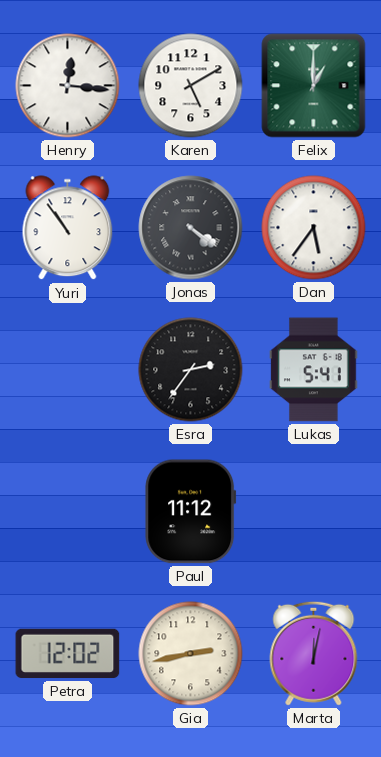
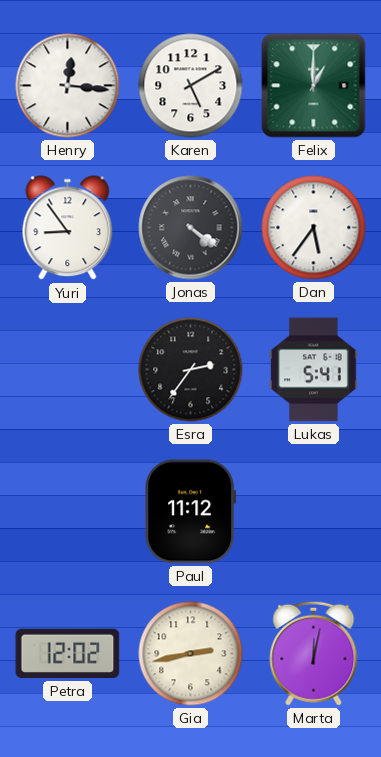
Yuri: 10:54 -> 8:54 (68, 228)
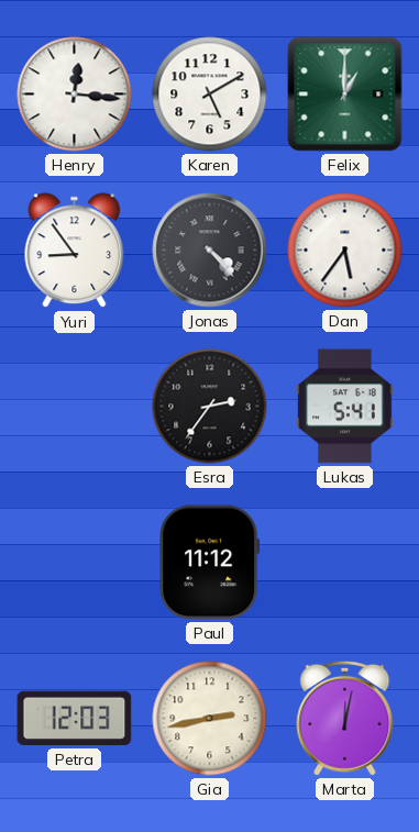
Jonas: 4:21 -> 4:23 (210, 251)
Petra: 12:02 -> 12:03 (75, 719)
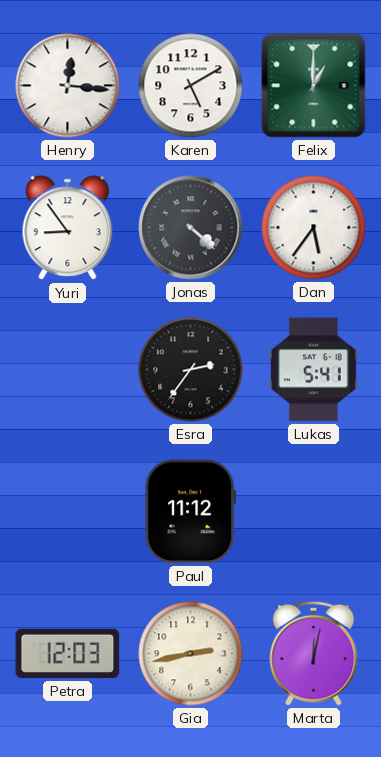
Jonas: 4:23 -> 4:22 (191, 228)
